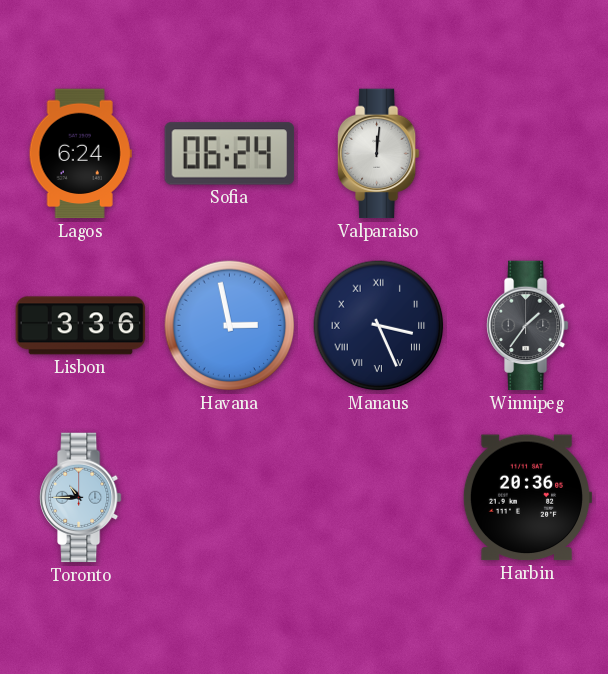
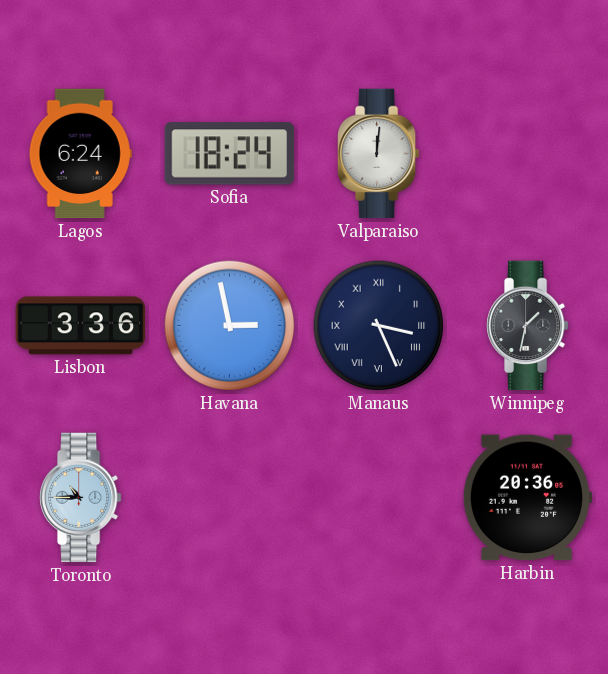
Sofia: 06:24 -> 18:24 (230, 154)
Winnipeg: 1:36 -> 1:32 (527, 326)
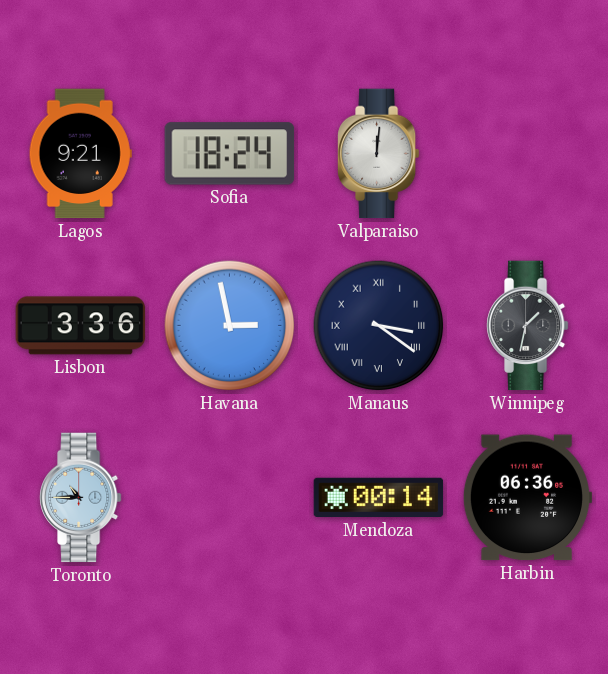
Lagos: 6:24 -> 9:21 (80, 154)
Manaus: 3:26 -> 3:21 (379, 326)
Mendoza: none -> 00:14 (379, 498)
Harbin: 20:36 -> 06:36 (527, 498)
